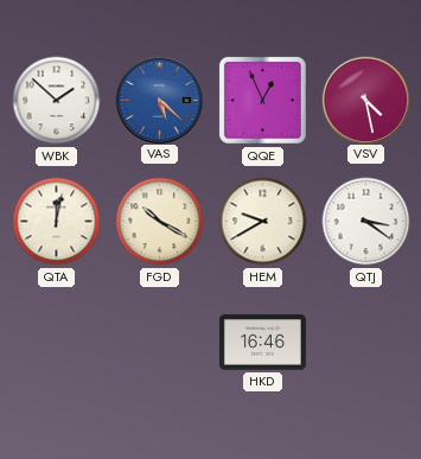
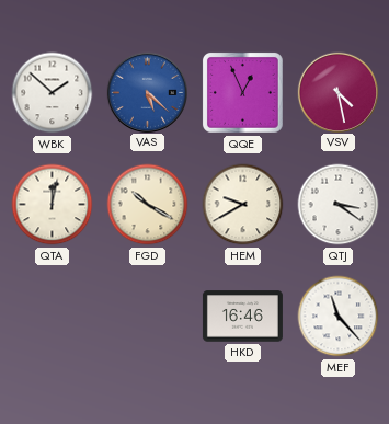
MEF: none -> 11:23 (339, 317)
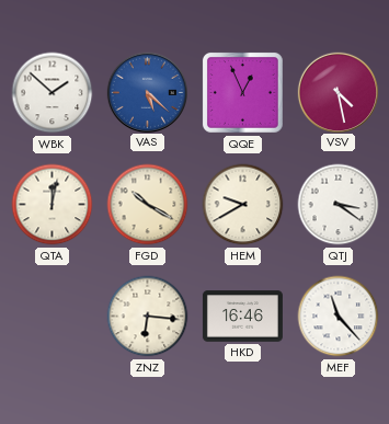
ZNZ: none -> 6:16 (148, 317)
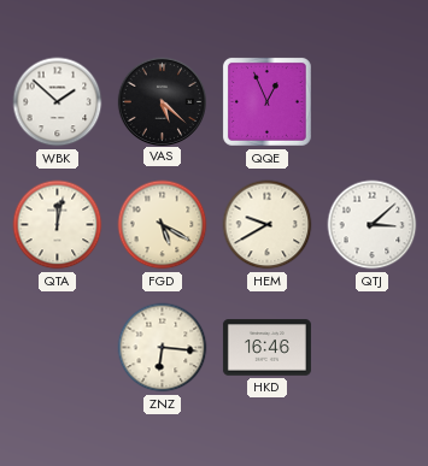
VAS dial: blue -> black (162, 101)
VSV: 4:28 -> none (337, 92)
FGD: 10:20 -> 5:20 (163, 225)
QTJ: 3:21 -> 3:08 (373, 225)
MEF: 11:23 -> none (339, 317)
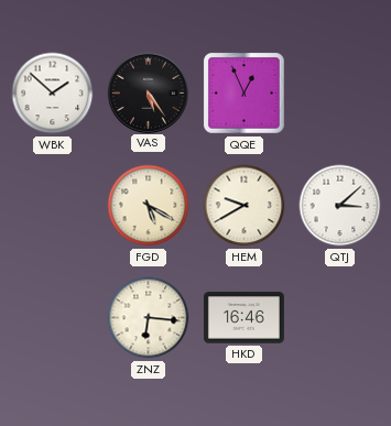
VAS: 5:22 -> 5:24 (148, 92)
QTA: 12:02 -> none (58, 225)
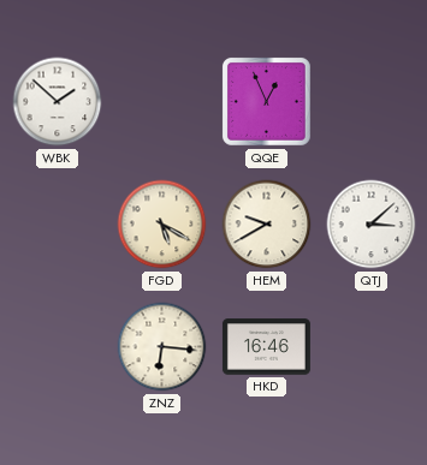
VAS: 5:24 -> none (148, 92)
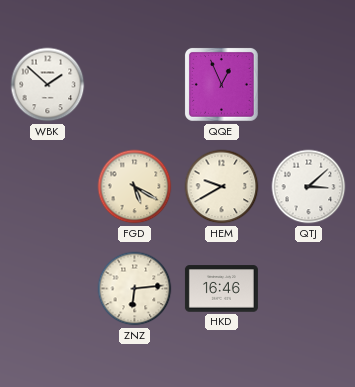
ZNZ: 6:16 -> 6:14 (135, 289)
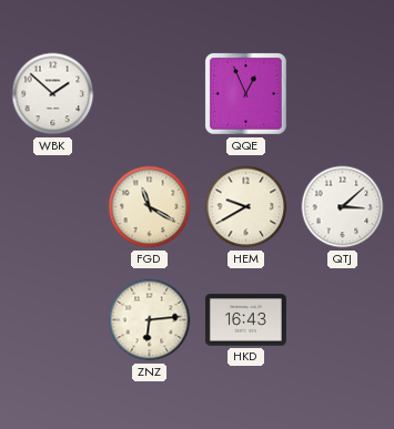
FGD: 5:20 -> 11:20 (150, 207)
HKD: 16:46 -> 16:43 (245, 320)
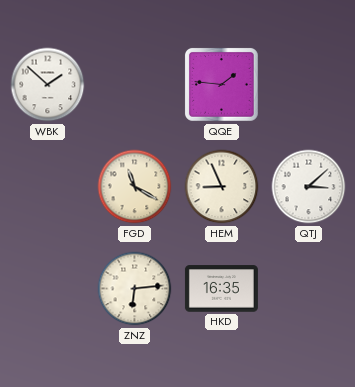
QQE: 12:56 -> 1:46 (221, 84)
HEM: 9:40 -> 8:56 (222, 187)
HKD: 16:43 -> 16:35 (221, 289)
